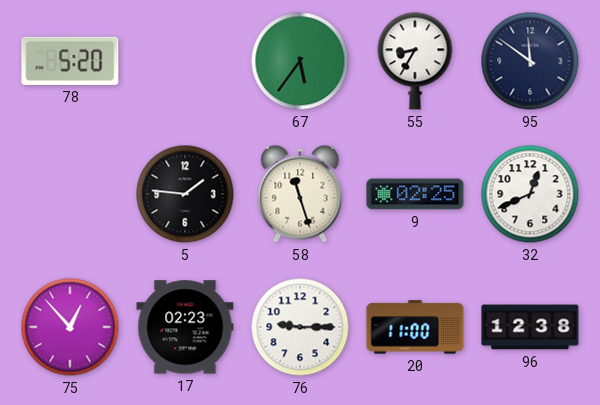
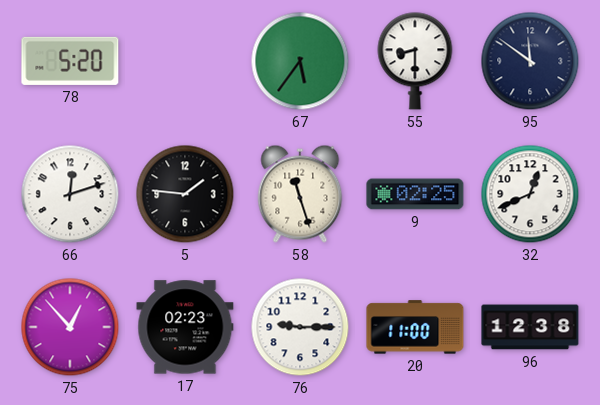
55: 8:35 -> 8:30 (415, 61)
66: none -> 12:12 (70, 194)
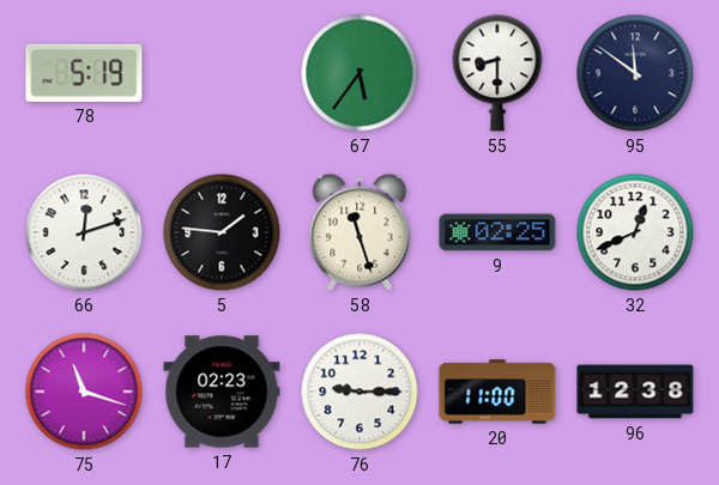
78: 5:20 -> 5:19 (84, 73)
75: 12:53 -> 11:18 (84, 392)
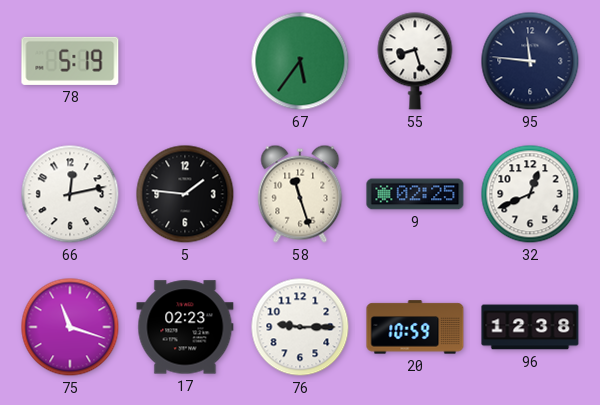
55: 8:30 -> 8:27 (415, 61)
95: 11:51 -> 11:46 (530, 61)
66: 12:12 -> 12:13 (70, 194)
20: 11:00 -> 10:59 (415, 327)
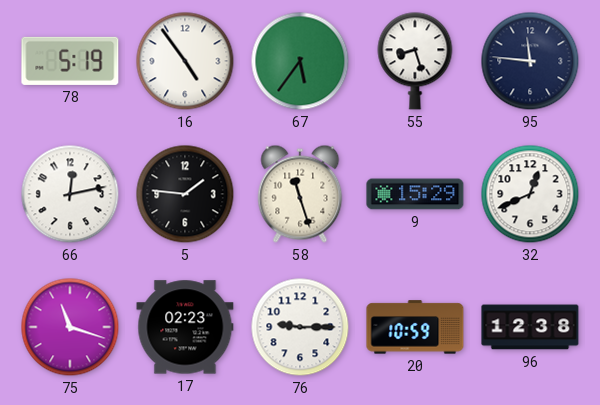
16: none -> 4:54 (185, 61)
9: 02:25 -> 15:29 (415, 194)
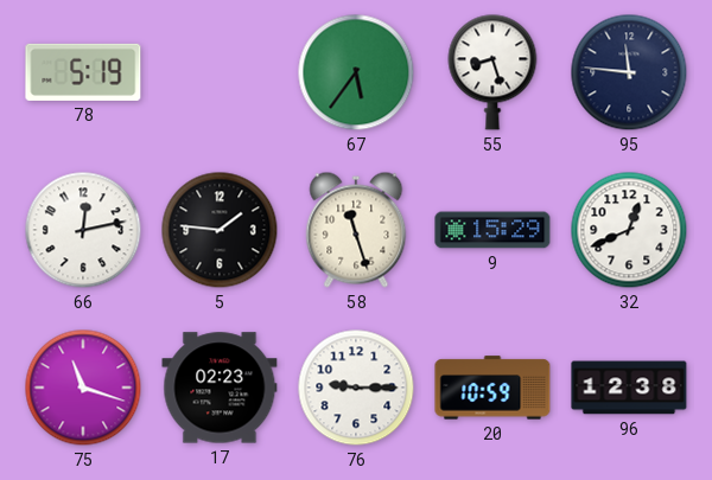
16: 4:54 -> none (185, 61)
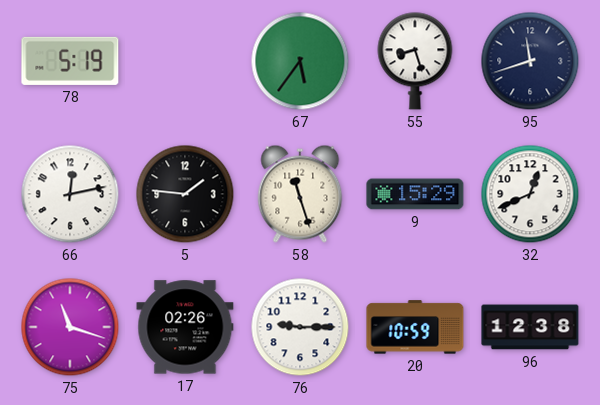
95: 11:46 -> 11:42 (530, 61)
17: 02:23 -> 02:26 (185, 327)
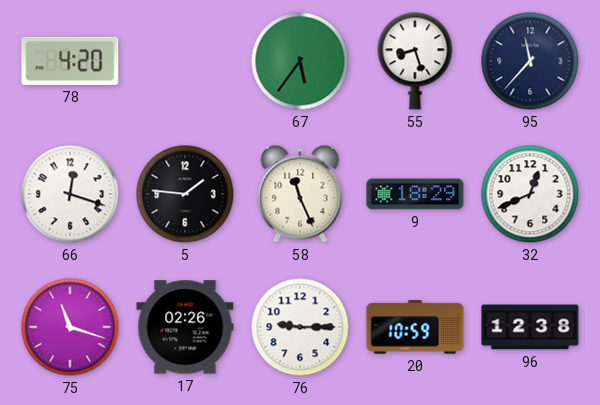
78: 5:19 -> 4:20 (70, 61)
95: 11:42 -> 11:37 (530, 61)
66: 12:13 -> 12:18 (70, 194)
58: 11:27 -> 11:26 (300, 194)
9: 15:29 -> 18:29 (415, 194)
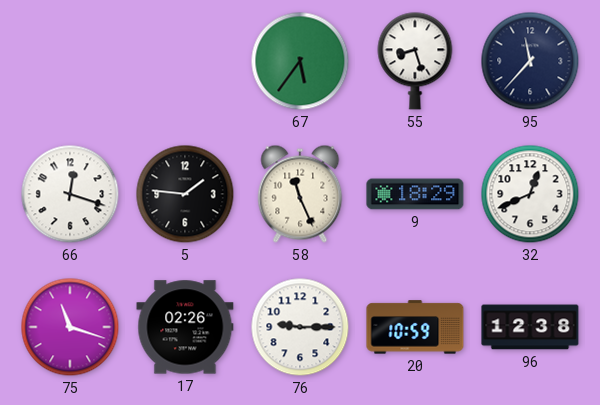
78: 4:20 -> none (70, 61)
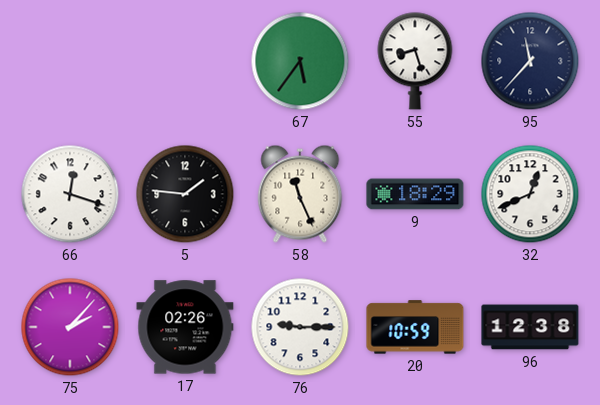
75: 11:18 -> 2:07 (70, 327)
